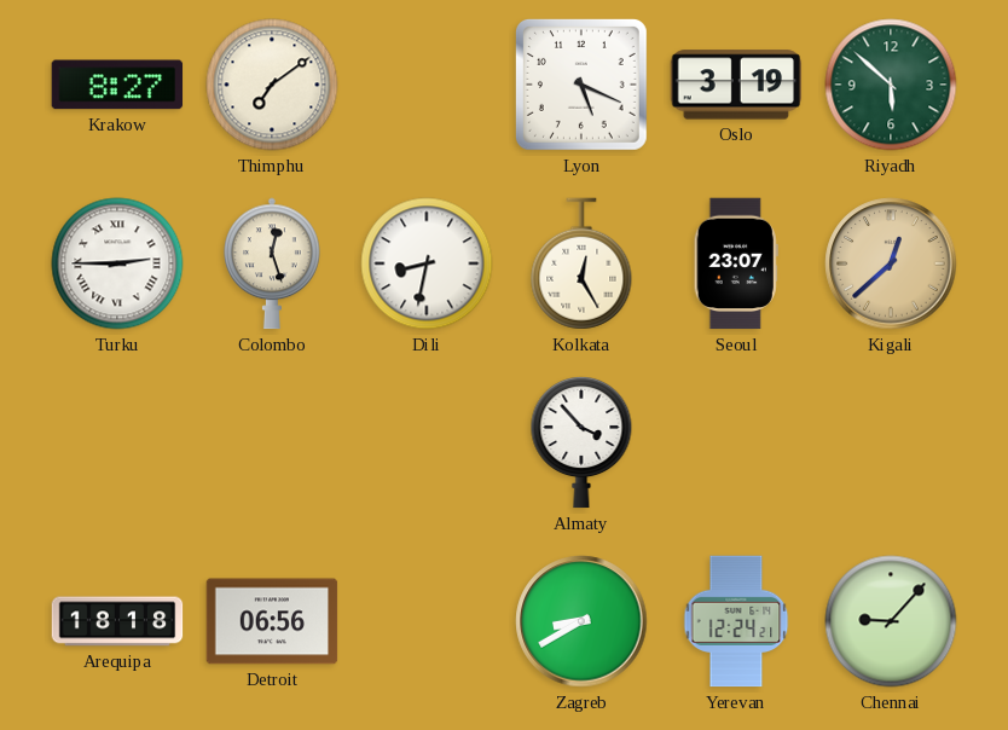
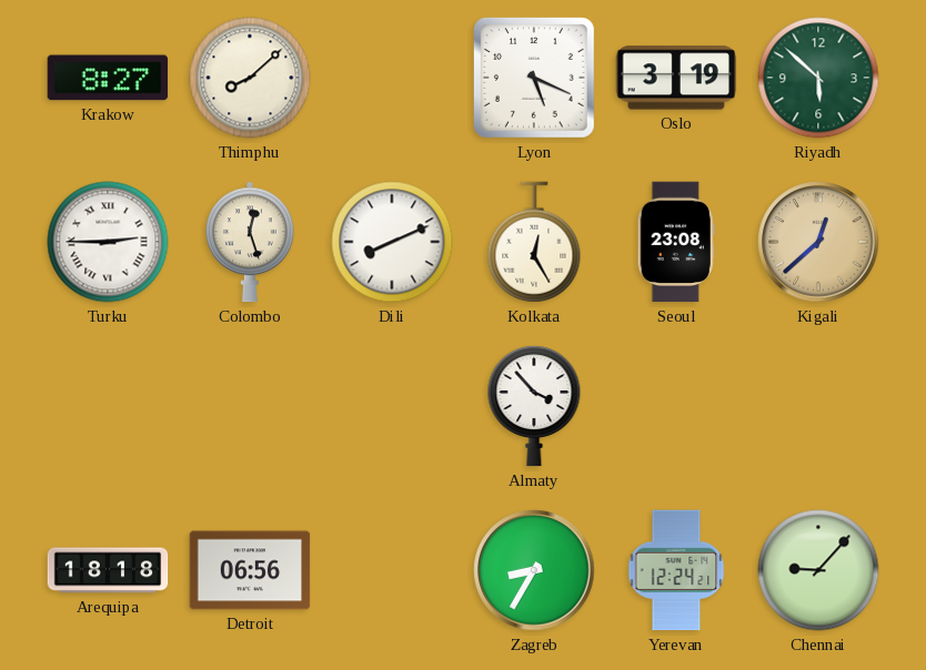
Thimphu: 7:09 -> 8:08 (250, 78)
Dili: 8:32 -> 8:11 (392, 242)
Seoul: 23:07 -> 23:08 (676, 242)
Zagreb: 8:40 -> 8:35 (534, 570)
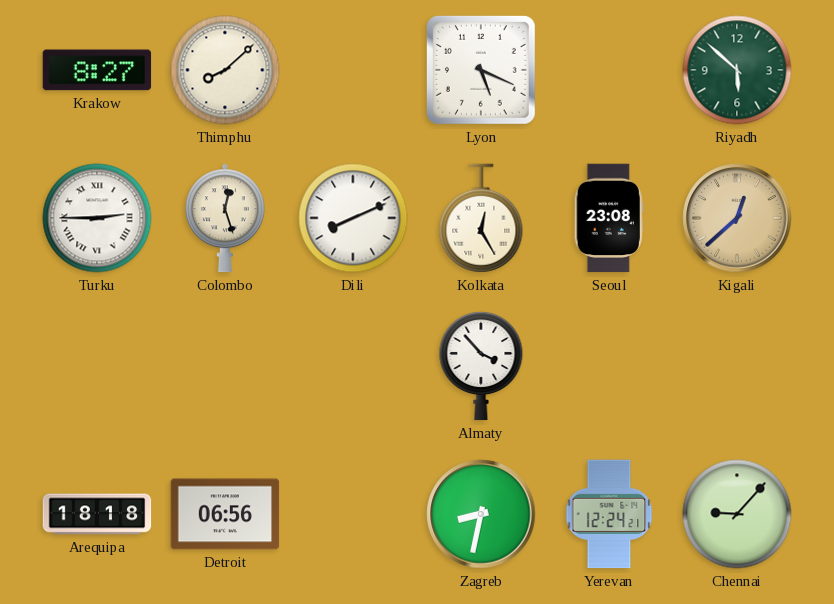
Oslo: 3:19 -> none (676, 78)
Zagreb: 8:35 -> 8:32 (481, 514)
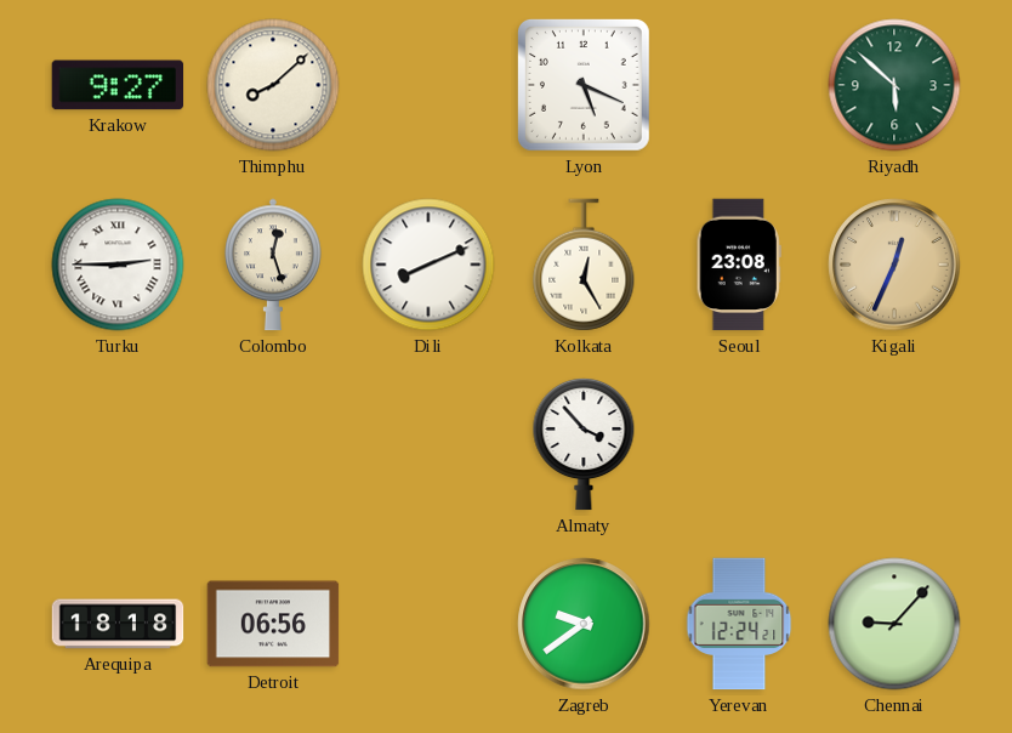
Krakow: 8:27 -> 9:27 (118, 85)
Kigali: 12:38 -> 12:34 (894, 265)
Zagreb: 8:32 -> 9:39 (584, 624)
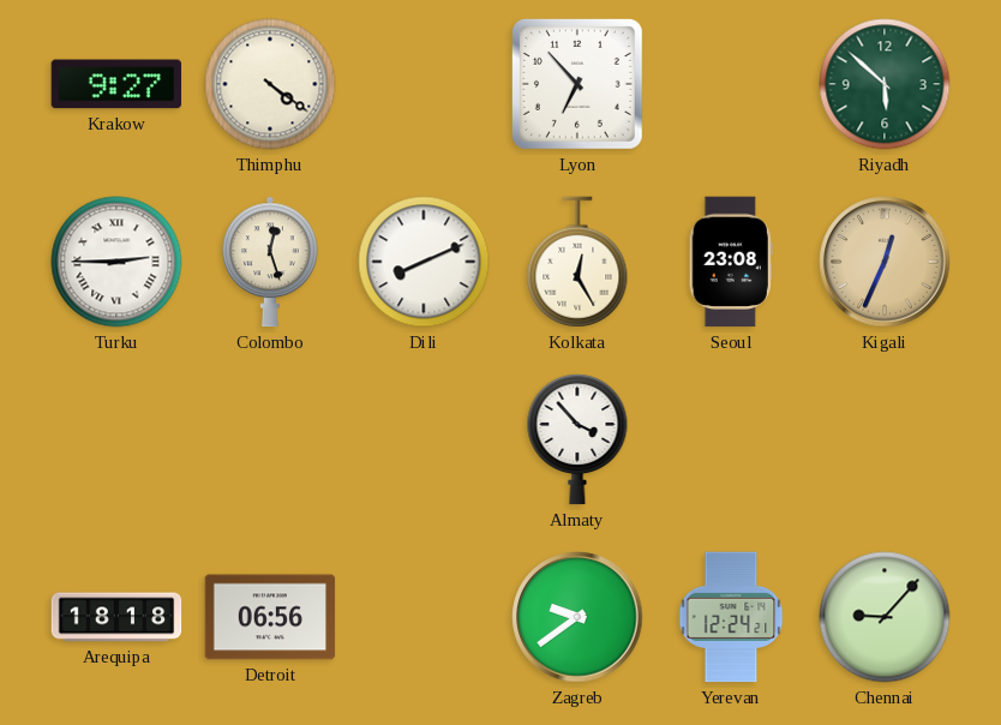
Thimphu: 8:08 -> 4:21 (270, 84)
Lyon: 5:19 -> 6:53 (577, 84)
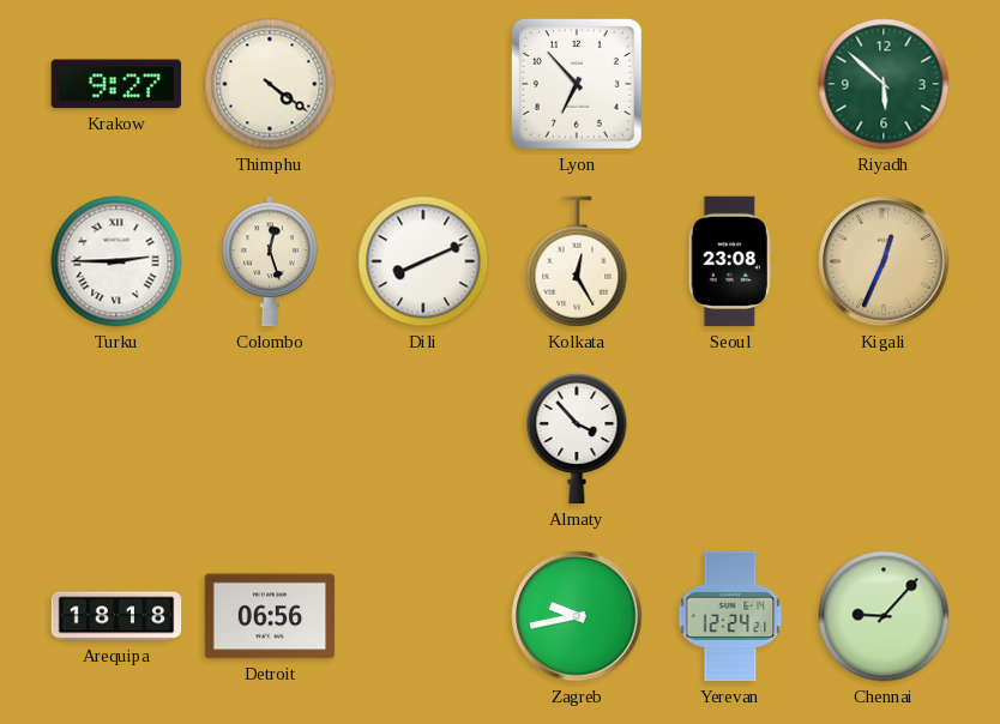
Zagreb: 9:39 -> 9:43 (577, 616)
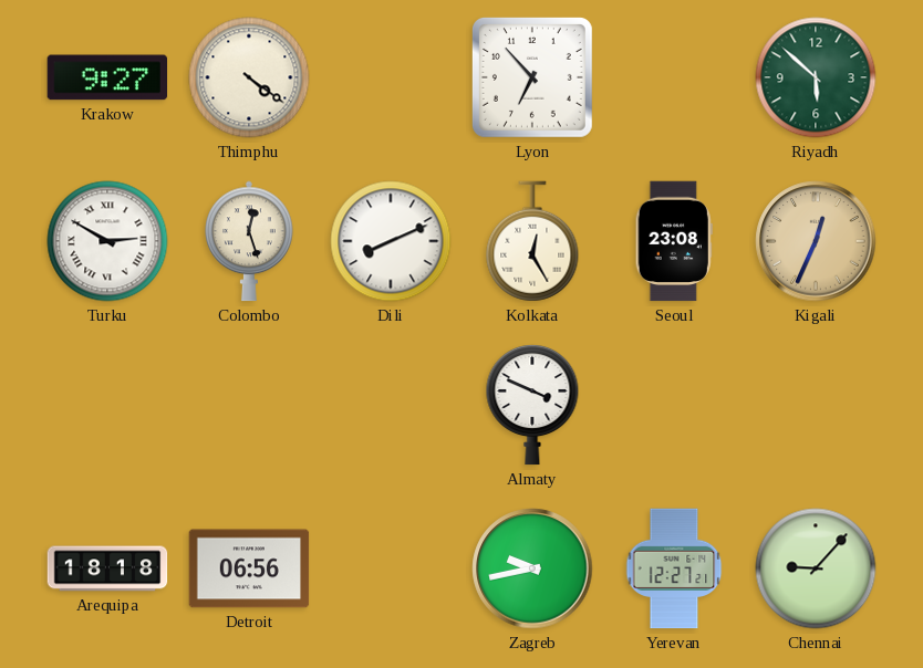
Turku: 2:45 -> 2:50 (107, 241)
Almaty: 3:53 -> 3:49 (532, 405)
Yerevan: 12:24 -> 12:27 (674, 568)
